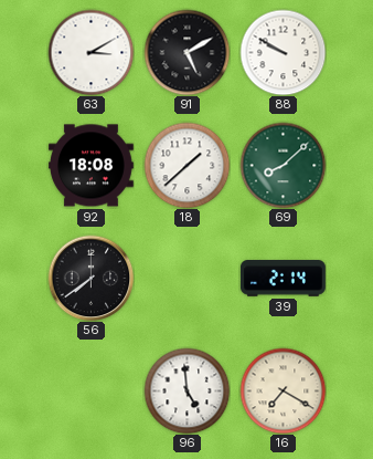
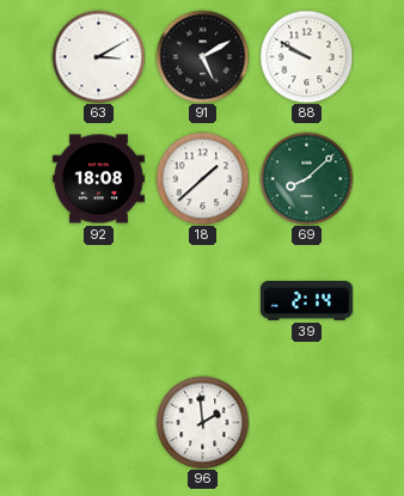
56: 7:39 -> none (90, 278)
96: 4:59 -> 1:59 (202, 422)
16: 7:20 -> none (283, 390)
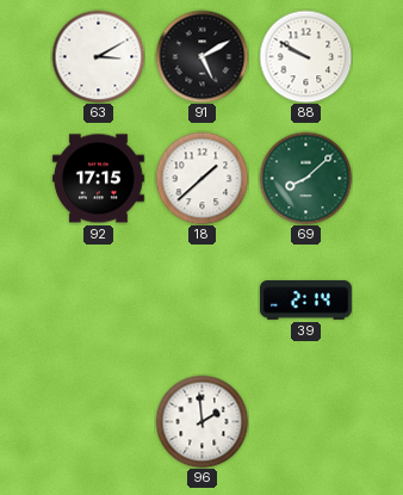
92: 18:08 -> 17:15 (98, 179)
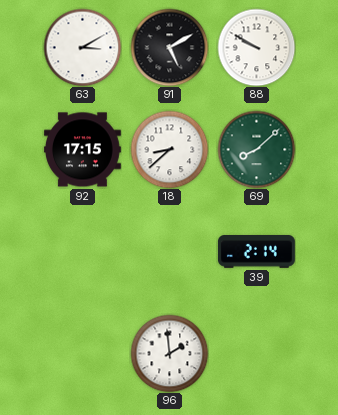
18: 1:38 -> 8:38 (169, 149)
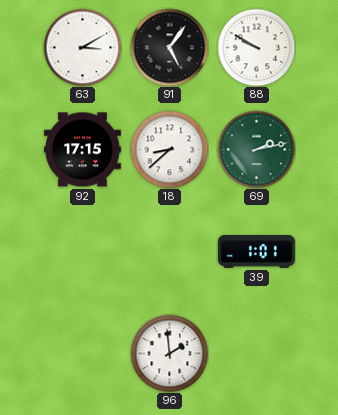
91: 5:10 -> 5:06 (169, 47)
69: 8:08 -> 2:13 (256, 149)
39: 2:14 -> 1:01 (256, 252)
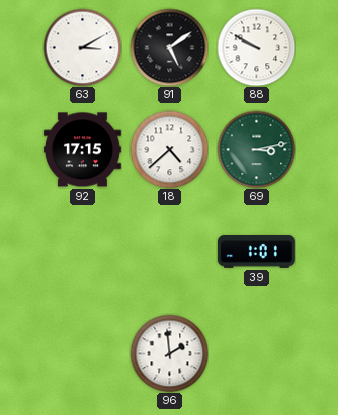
91: 5:06 -> 5:09 (169, 47)
18: 8:38 -> 4:38 (169, 149)
69: 2:13 -> 3:13 (256, 149)
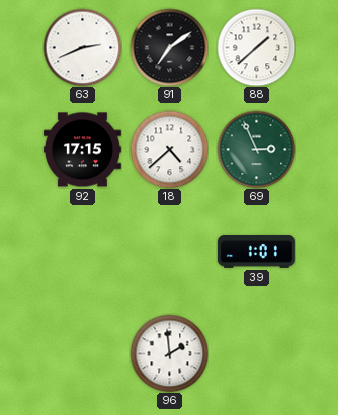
63: 3:10 -> 2:41 (82, 47)
91: 5:09 -> 7:09 (169, 47)
88: 9:50 -> 1:38 (256, 47)
69: 3:13 -> 2:56 (256, 149)
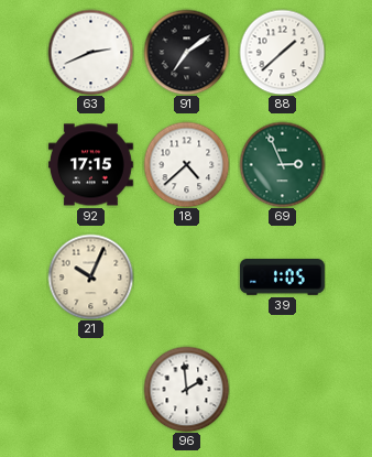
21: none -> 10:04 (90, 276)
39: 1:01 -> 1:05 (282, 278)
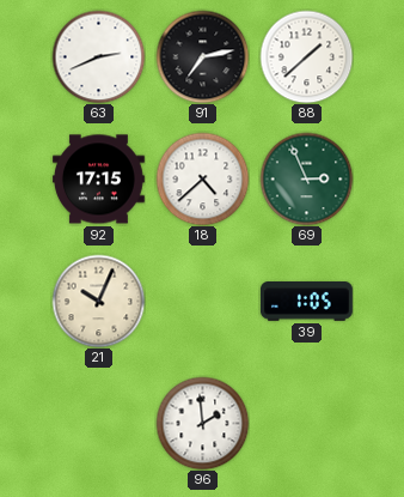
91: 7:09 -> 7:13 (202, 56)
